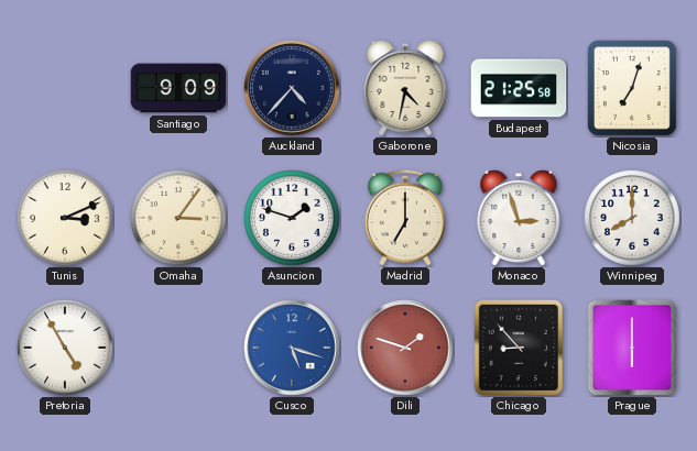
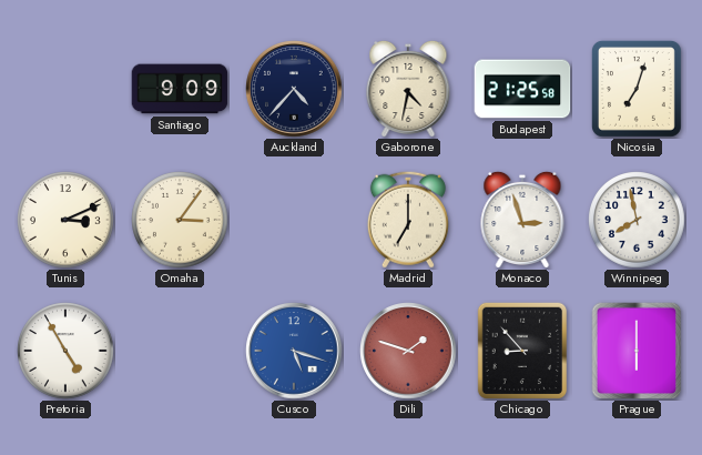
Asuncion: 1:48 -> none (292, 218)
Winnipeg: 8:00 -> 7:58 (637, 220)
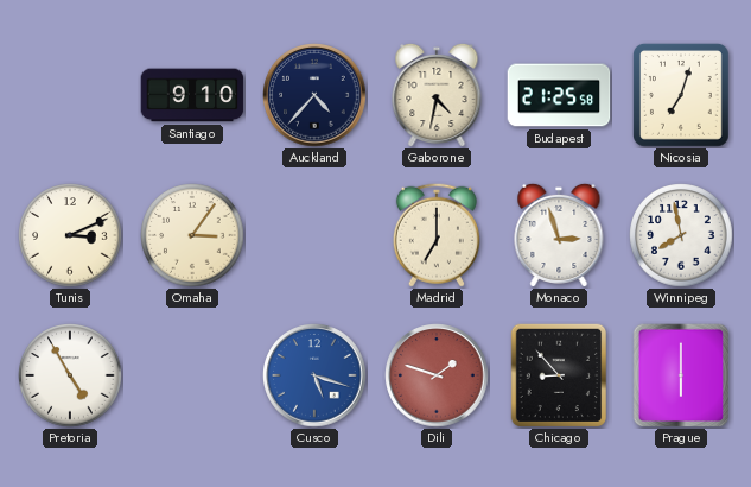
Santiago: 9:09 -> 9:10 (192, 95)
